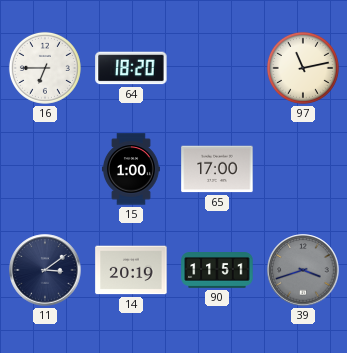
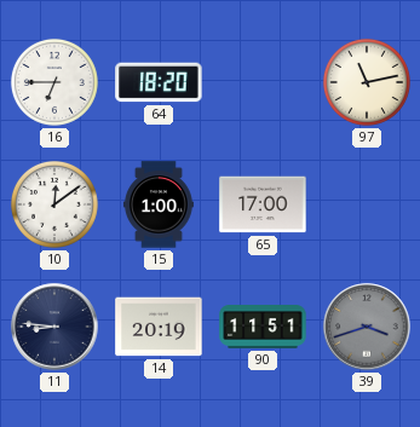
10: none -> 12:09 (54, 204)
11: 3:09 -> 8:46 (54, 327)
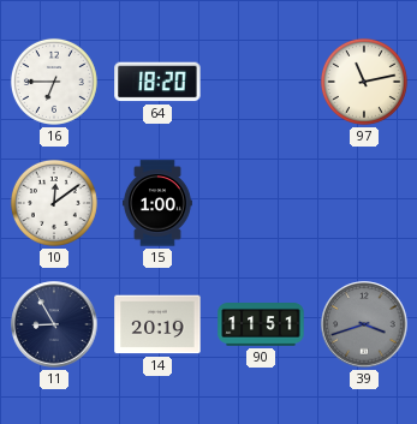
65: 17:00 -> none (263, 204)
11: 8:46 -> 8:55 (54, 324)
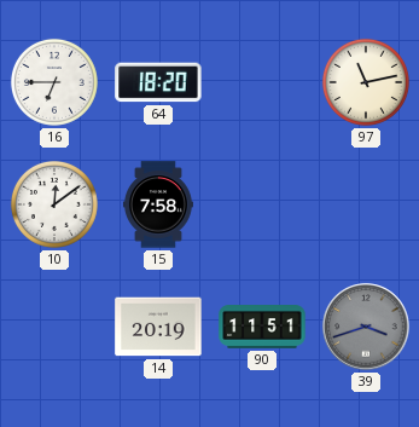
15: 1:00 -> 7:58 (158, 204)
11: 8:55 -> none (54, 324)
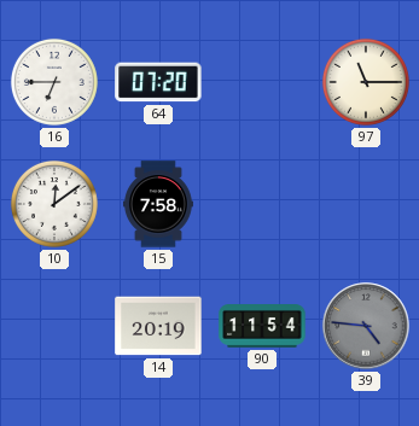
64: 18:20 -> 07:20 (158, 82)
97: 11:13 -> 11:15 (366, 82)
90: 11:51 -> 11:54 (262, 327)
39: 3:42 -> 4:46 (366, 326)
